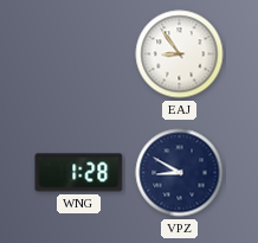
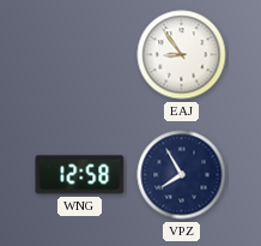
WNG: 1:28 -> 12:58 (80, 175)
VPZ: 8:50 -> 7:55 (182, 175)
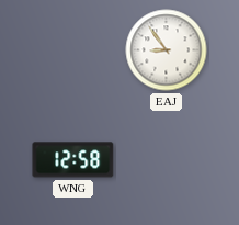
VPZ: 7:55 -> none (182, 175)
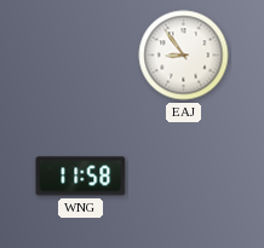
WNG: 12:58 -> 11:58 (81, 177)
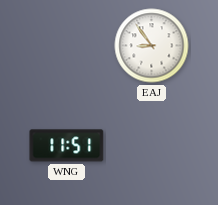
WNG: 11:58 -> 11:51 (67, 146)
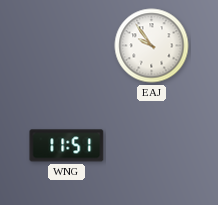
EAJ: 8:54 -> 9:54 (152, 46)
